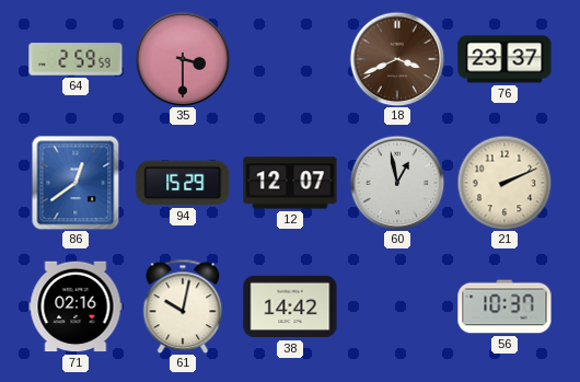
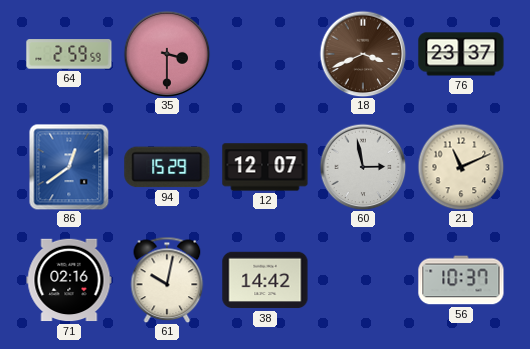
60: 12:58 -> 2:58 (363, 167)
21: 2:11 -> 11:11 (461, 167)
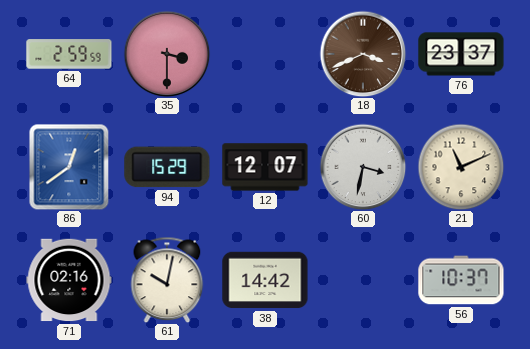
60: 2:58 -> 3:32 (363, 167)
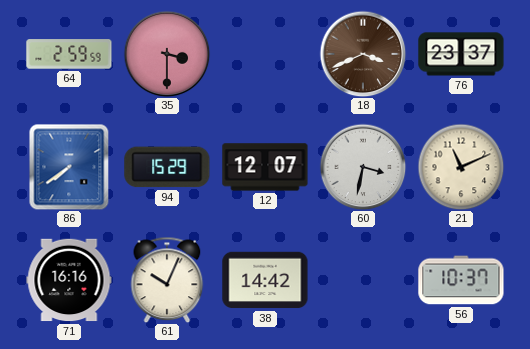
86: 12:39 -> 7:39 (69, 167)
71: 02:16 -> 16:16 (69, 280)
61: 10:02 -> 10:04 (167, 280)
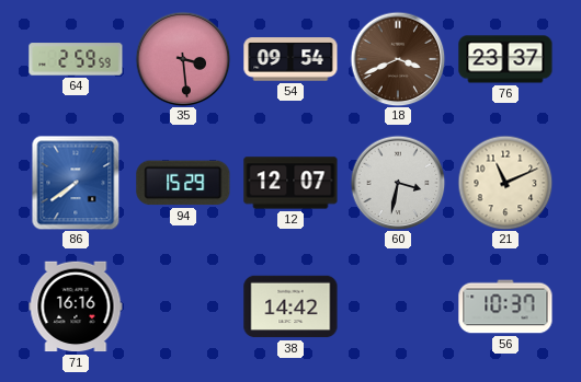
35: 3:30 -> 3:29 (183, 59)
54: none -> 09:54 (290, 59)
61: 10:04 -> none (167, 280)
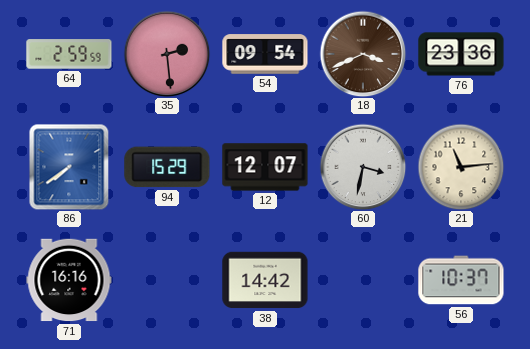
35: 3:29 -> 2:29 (167, 54)
76: 23:37 -> 23:36 (461, 54)
21: 11:11 -> 11:14 (461, 167)
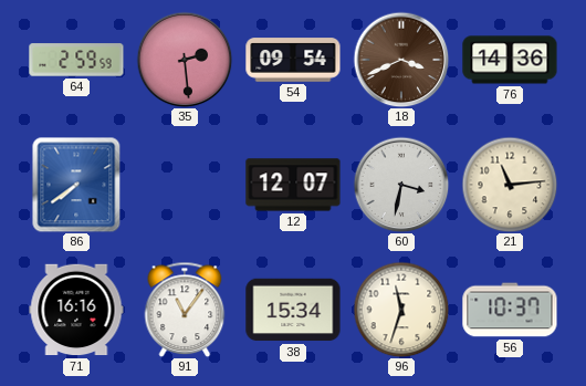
76: 23:36 -> 14:36 (510, 60)
94: 15:29 -> none (167, 167)
91: none -> 11:06 (185, 310)
38: 14:42 -> 15:34 (293, 310)
96: none -> 11:33 (401, 310)
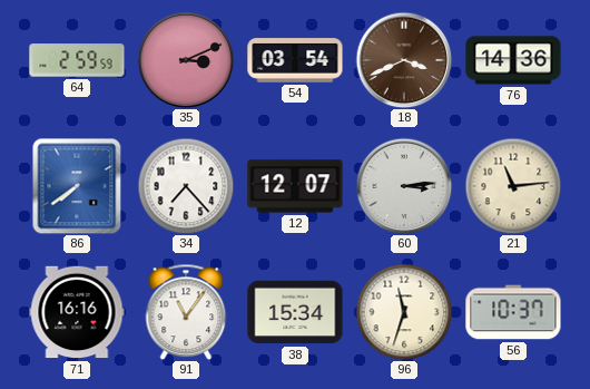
35: 2:29 -> 3:11 (186, 60)
54: 09:54 -> 03:54 (295, 60)
34: none -> 7:23 (186, 186)
60: 3:32 -> 3:14 (404, 186)
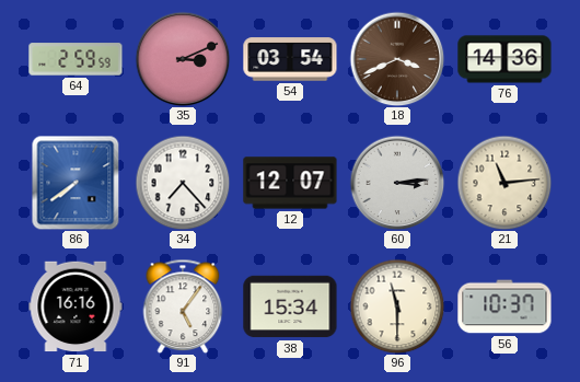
91: 11:06 -> 5:06 (183, 306)
96: 11:33 -> 11:30 (397, 306)
